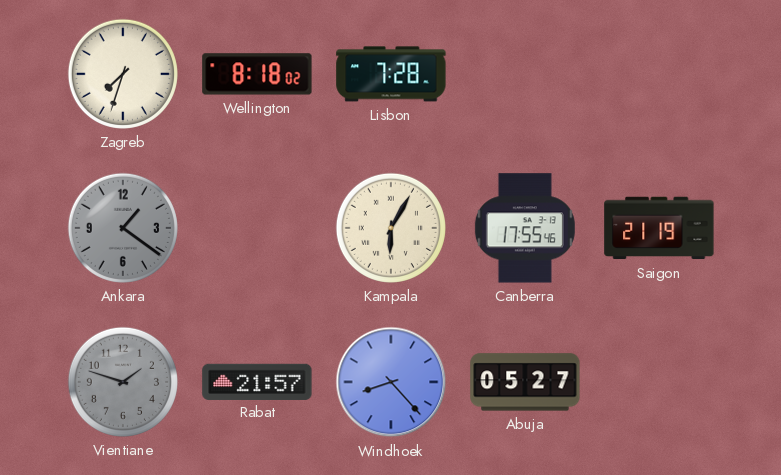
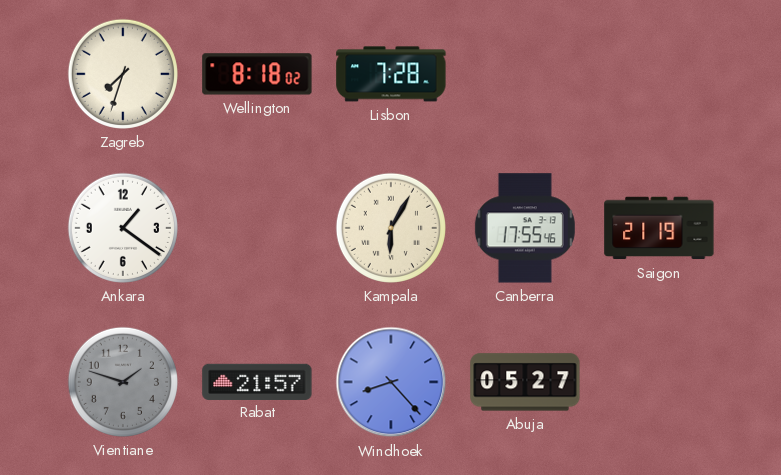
Ankara dial: grey -> white (123, 228)
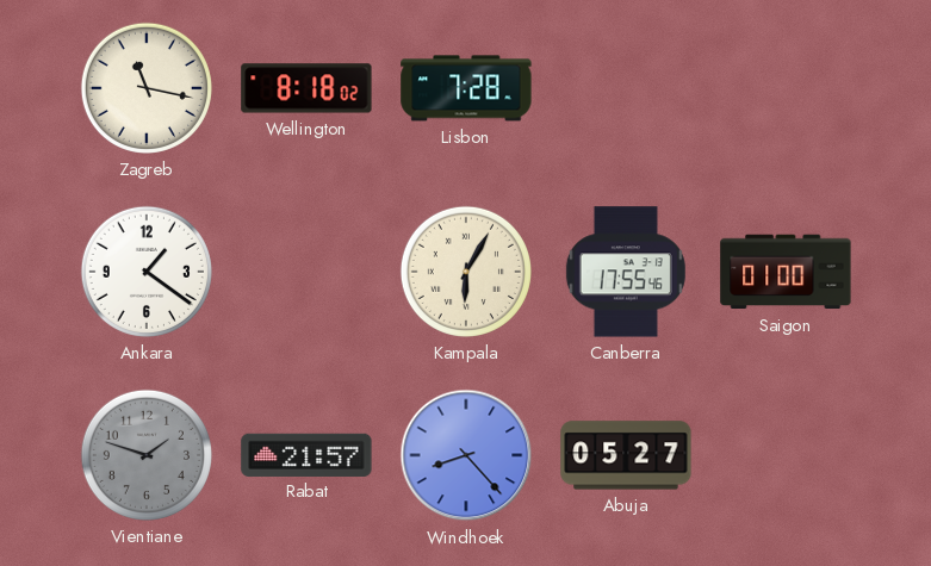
Zagreb: 7:33 -> 11:17 (147, 88)
Saigon: 21:19 -> 01:00 (786, 272)
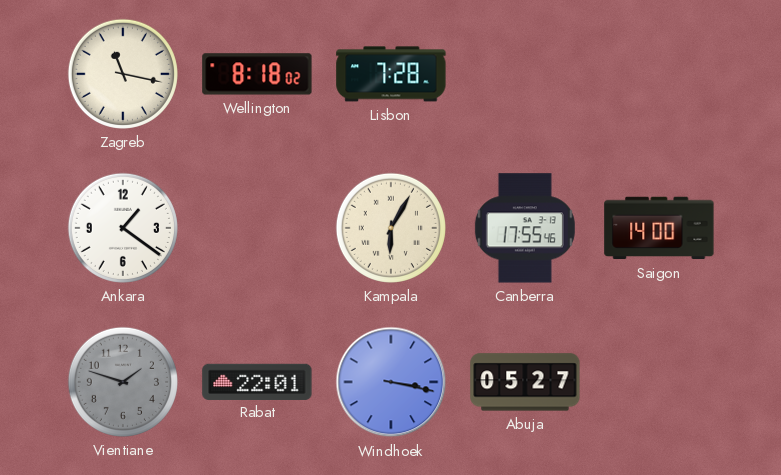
Saigon: 01:00 -> 14:00 (659, 228)
Rabat: 21:57 -> 22:01 (257, 381)
Windhoek: 8:23 -> 3:17 (391, 382)
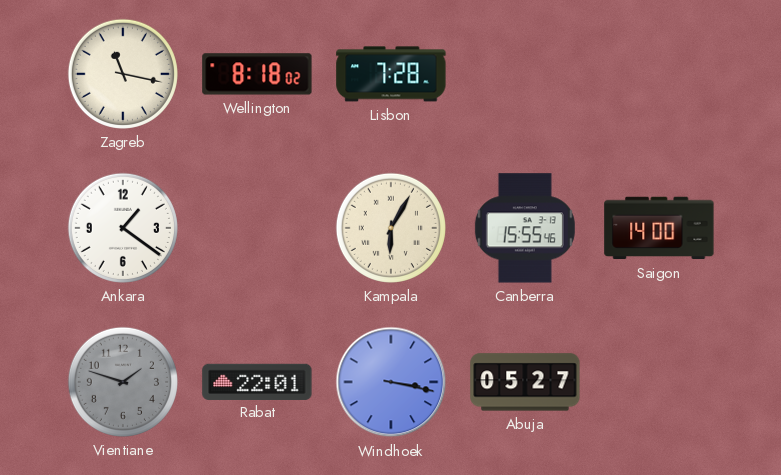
Canberra: 17:55 -> 15:55 (525, 228)
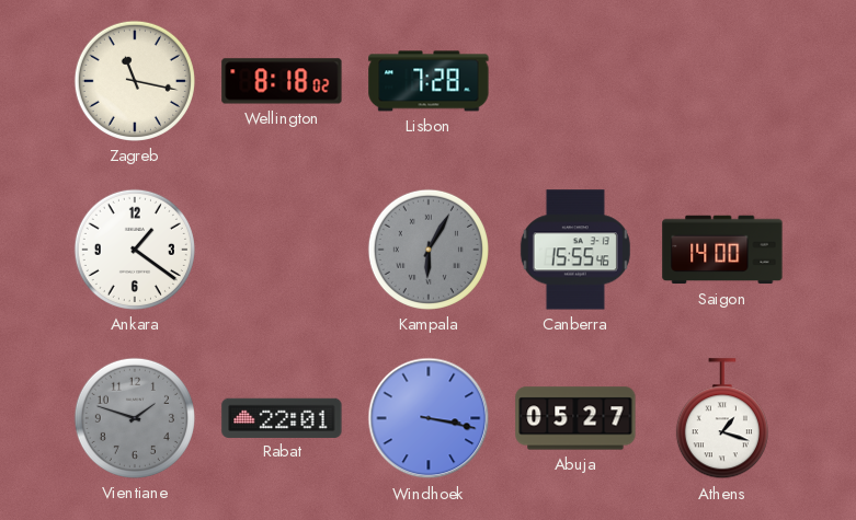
Kampala dial: cream -> grey (429, 250)
Athens: none -> 1:18 (722, 419)
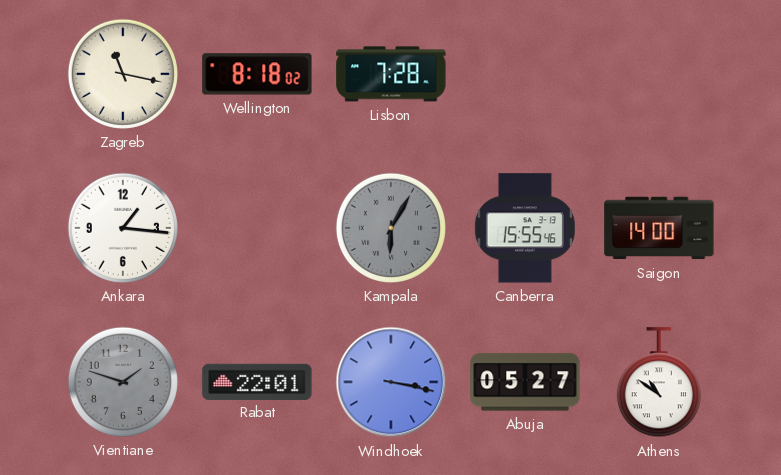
Ankara: 1:21 -> 1:16 (123, 228)
Athens: 1:18 -> 10:51 (659, 383)
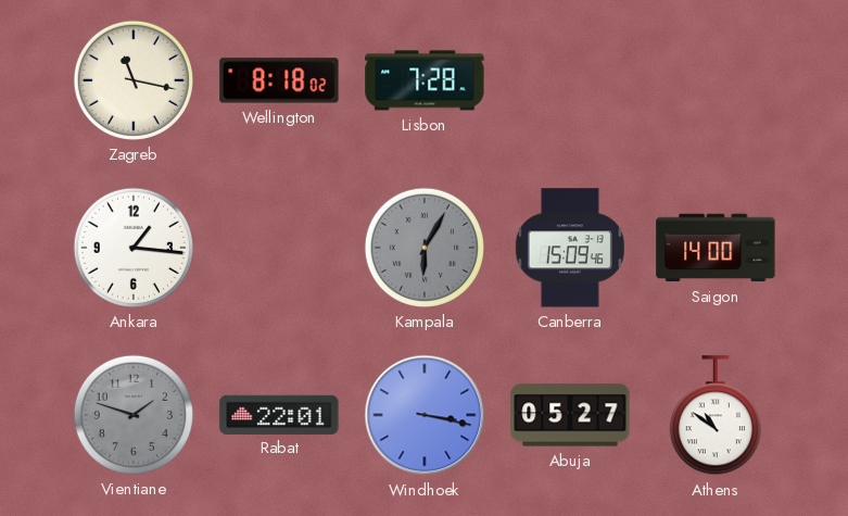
Canberra: 15:55 -> 15:09 (570, 248)
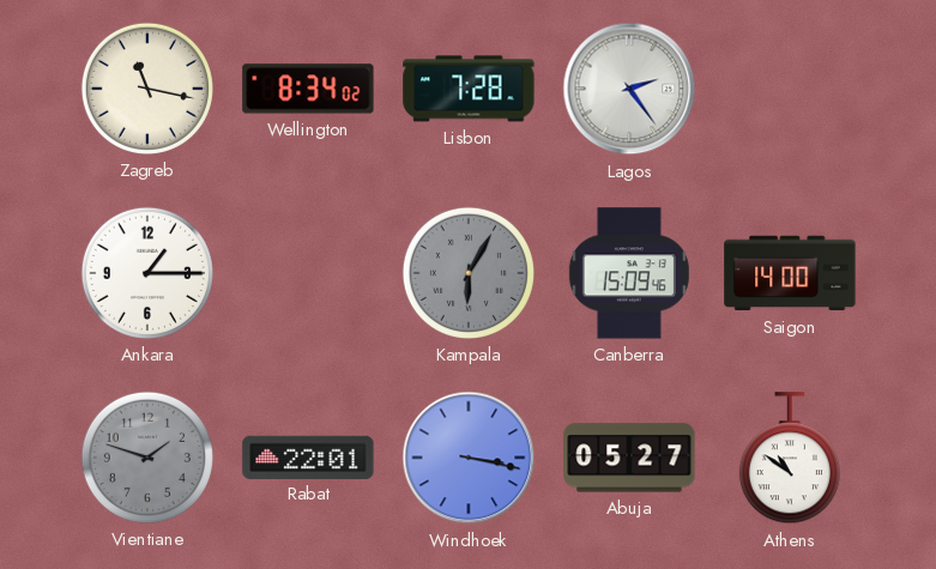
Wellington: 8:18 -> 8:34 (308, 89)
Lagos: none -> 2:24 (629, 89)
Ankara: 1:16 -> 1:15 (147, 273)
